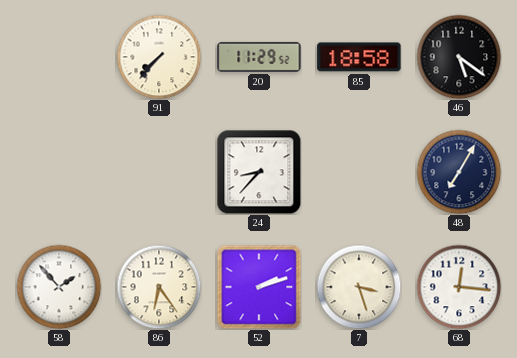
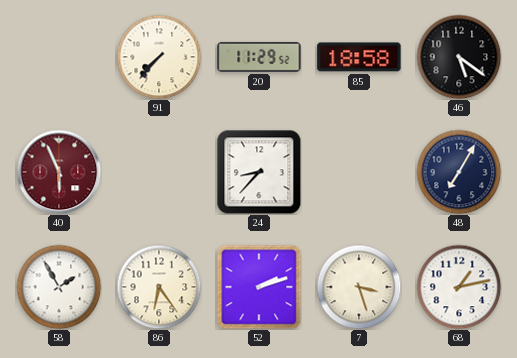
40: none -> 5:56 (59, 172)
58: 1:53 -> 1:55 (59, 287)
68: 12:16 -> 1:13 (459, 287)
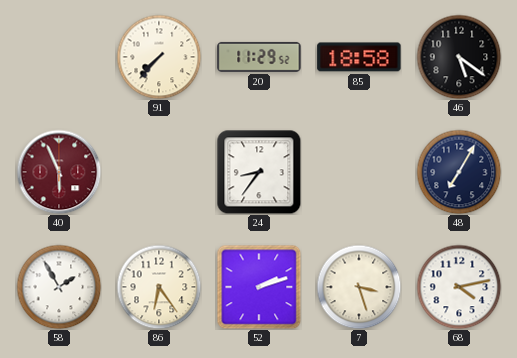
24: 8:37 -> 8:36 (259, 172)
68: 1:13 -> 4:13 (459, 287)
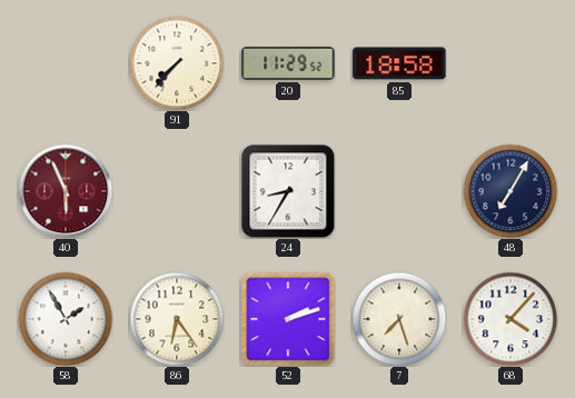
46: 5:21 -> none (459, 57)
24: 8:36 -> 8:35 (288, 191)
7: 3:27 -> 7:27 (399, 319)
68: 4:13 -> 4:07 (510, 319)
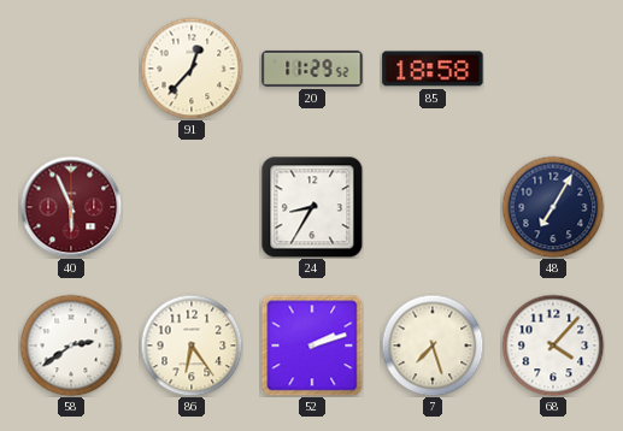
91: 7:37 -> 12:37 (192, 69)
58: 1:55 -> 2:39 (71, 346)
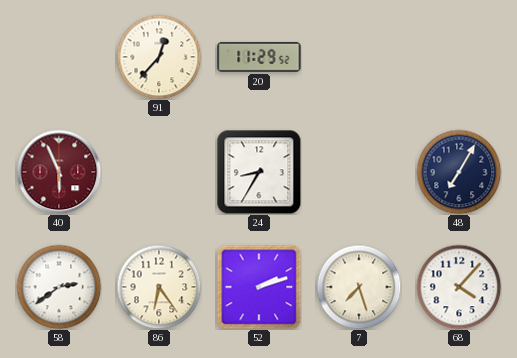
85: 18:58 -> none (433, 69)
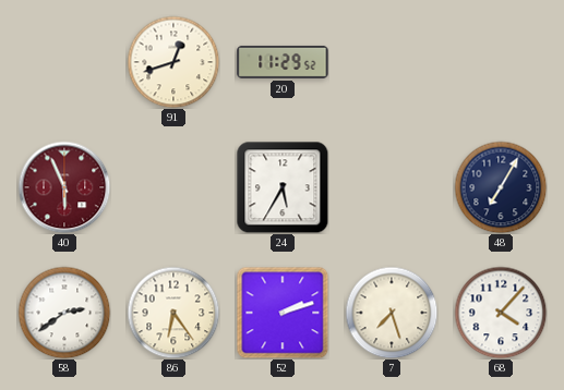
91: 12:37 -> 12:42 (173, 62)
24: 8:35 -> 5:35 (283, 187)
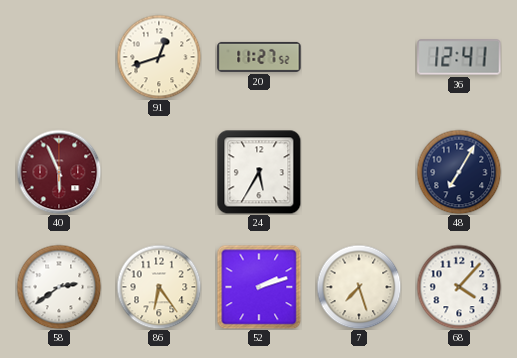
20: 11:29 -> 11:27 (259, 57)
36: none -> 12:41 (459, 57)
